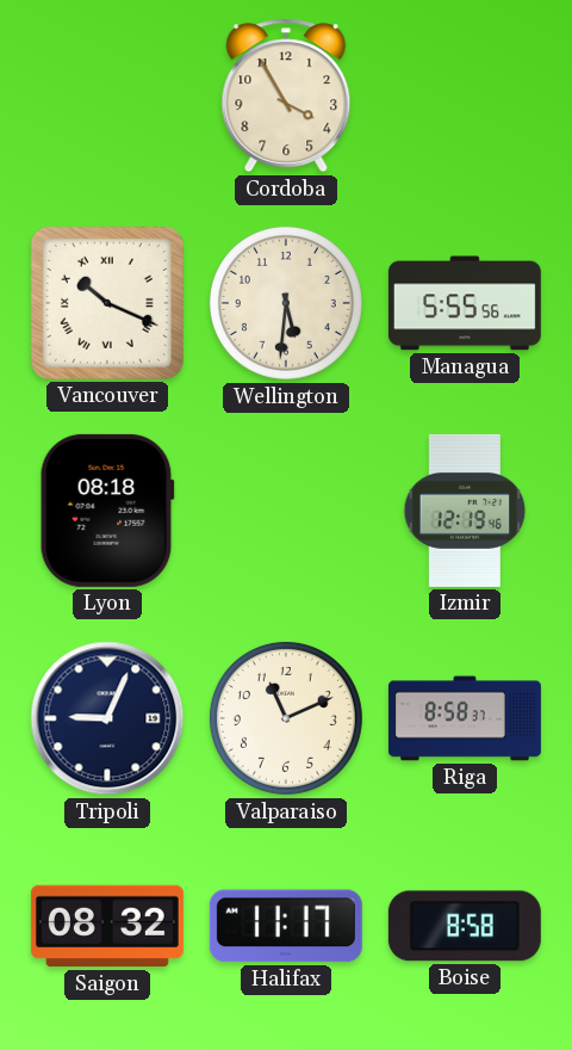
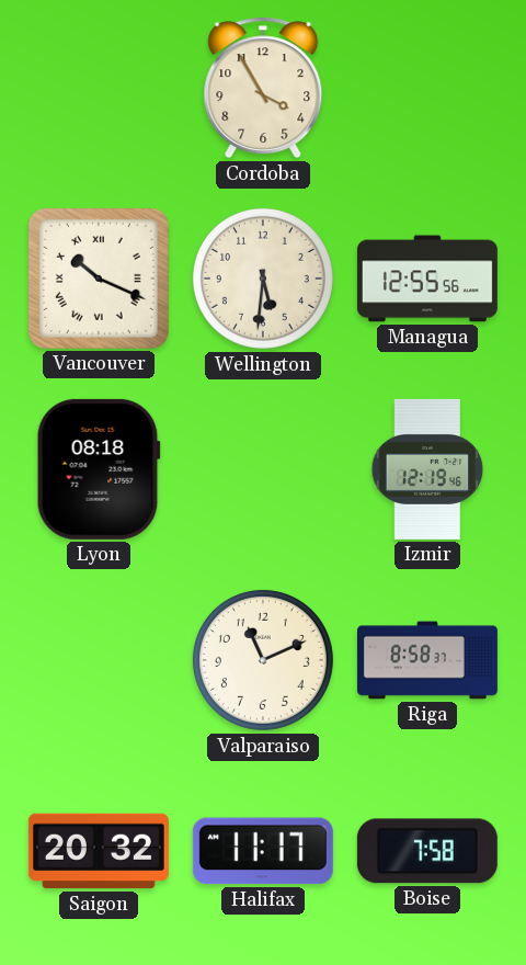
Managua: 5:55 -> 12:55 (427, 279)
Tripoli: 9:04 -> none (107, 718)
Saigon: 08:32 -> 20:32 (99, 851)
Boise: 8:58 -> 7:58 (427, 851)
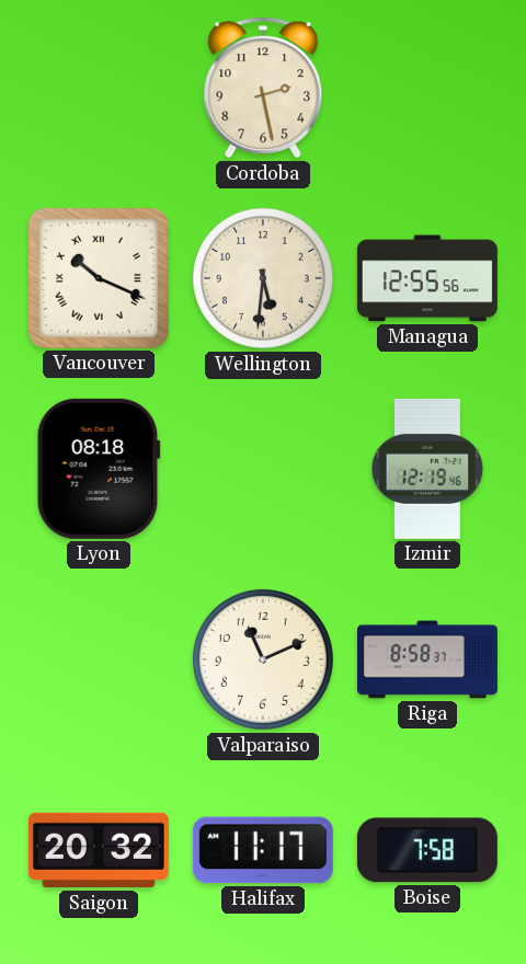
Cordoba: 3:55 -> 2:28 (263, 88)
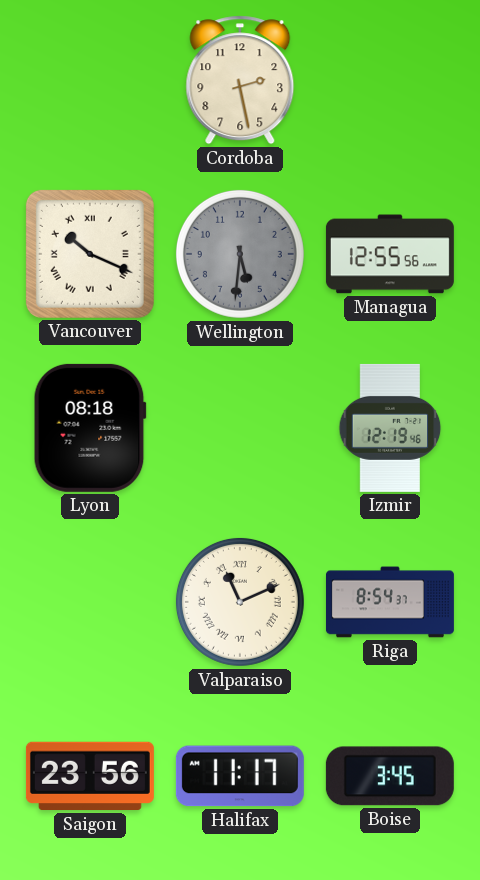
Wellington dial: cream -> grey (240, 254)
Valparaiso numerals: Arabic -> Roman (240, 602)
Riga: 8:58 -> 8:54 (390, 602)
Saigon: 20:32 -> 23:56 (90, 776)
Boise: 7:58 -> 3:45 (390, 776)
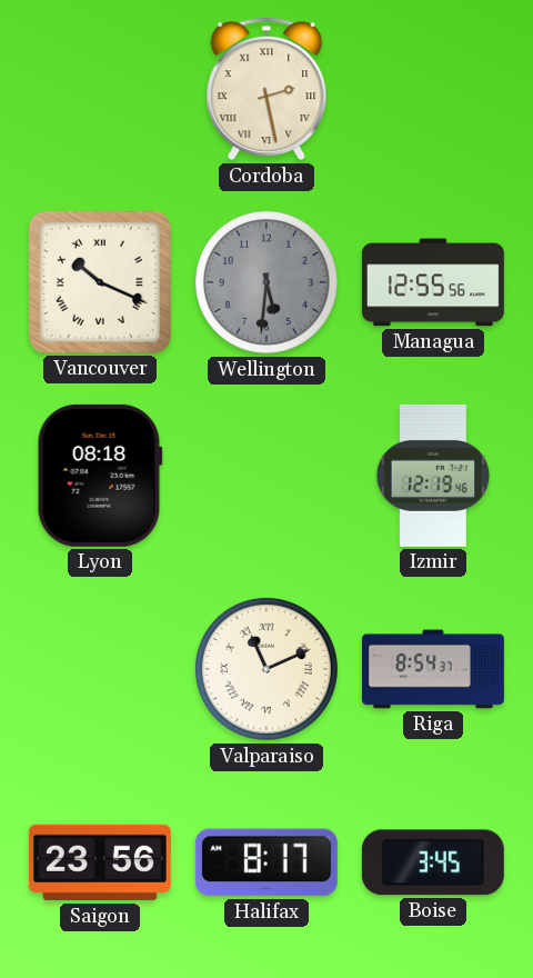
Cordoba numerals: Arabic -> Roman (266, 89)
Halifax: 11:17 -> 8:17 (266, 862)
